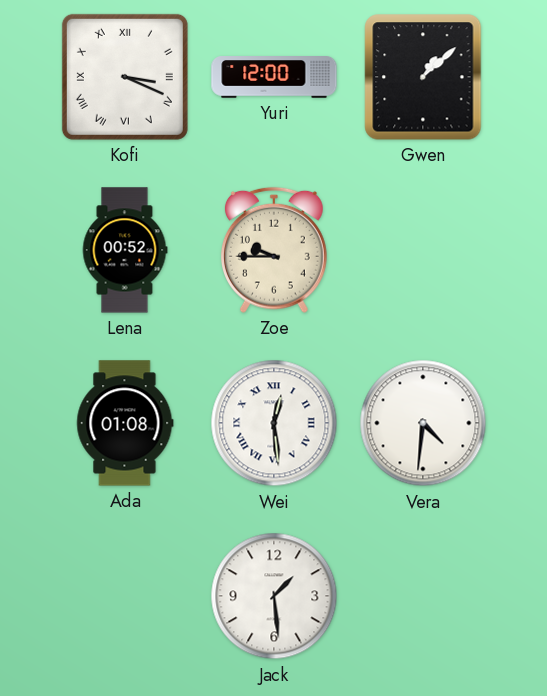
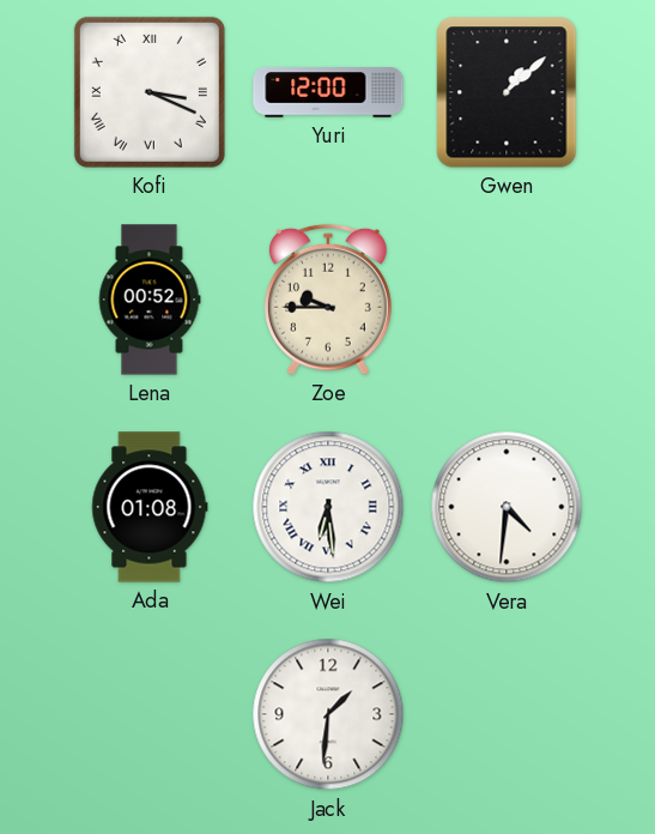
Wei: 12:29 -> 6:29 (328, 507)
Jack: 1:29 -> 1:31 (328, 714)
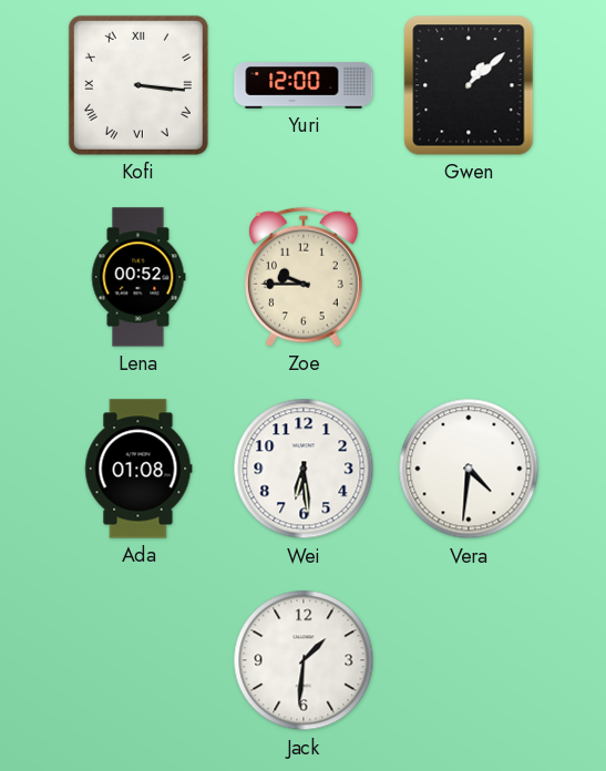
Kofi: 3:19 -> 3:16 (138, 85)
Wei numerals: Roman -> Arabic (304, 469)
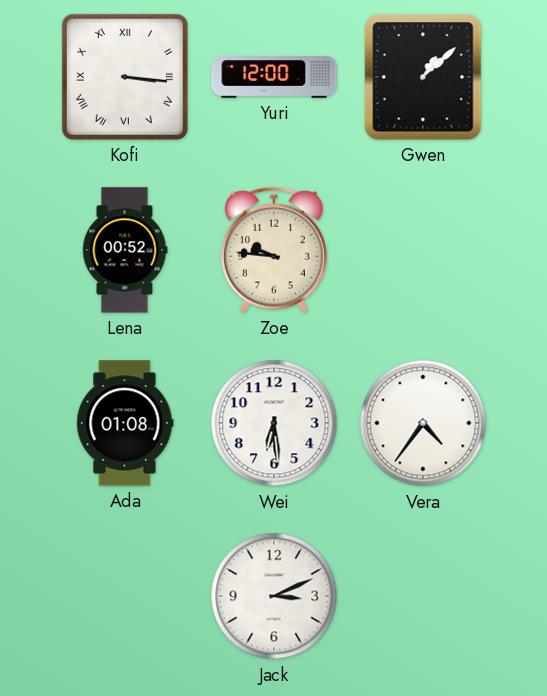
Zoe: 9:45 -> 9:46 (274, 250)
Vera: 4:31 -> 4:36 (423, 423)
Jack: 1:31 -> 3:11 (274, 596)
